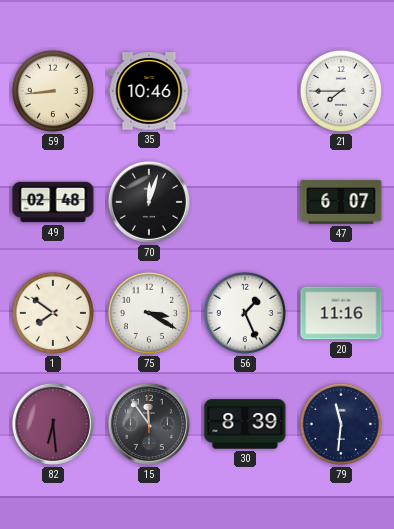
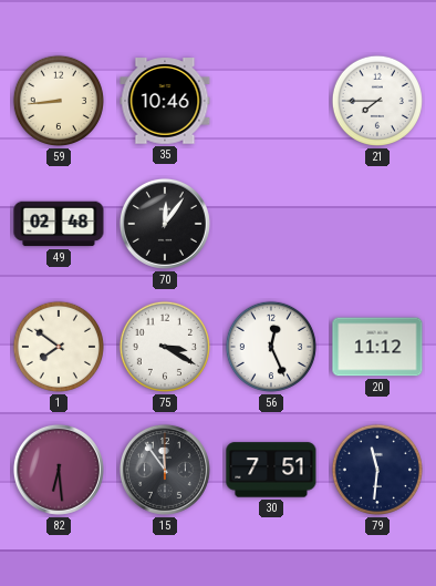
70: 12:03 -> 12:06 (165, 224)
47: 6:07 -> none (341, 203)
56: 1:26 -> 12:26 (271, 347)
20: 11:16 -> 11:12 (377, 347)
30: 8:39 -> 7:51 (271, 470)
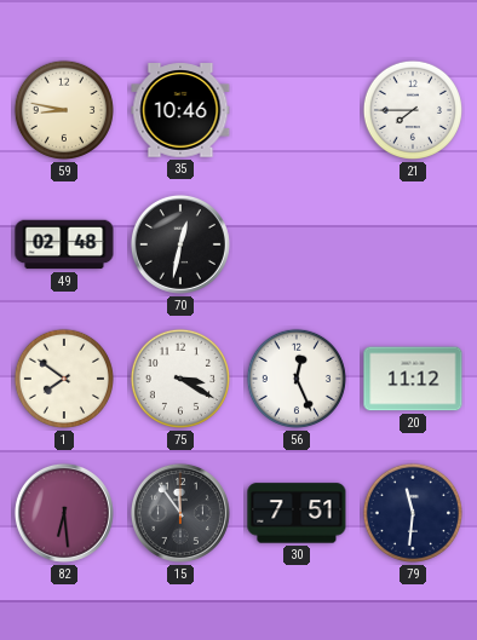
59: 8:44 -> 8:47 (64, 110)
70: 12:06 -> 12:32 (180, 244)
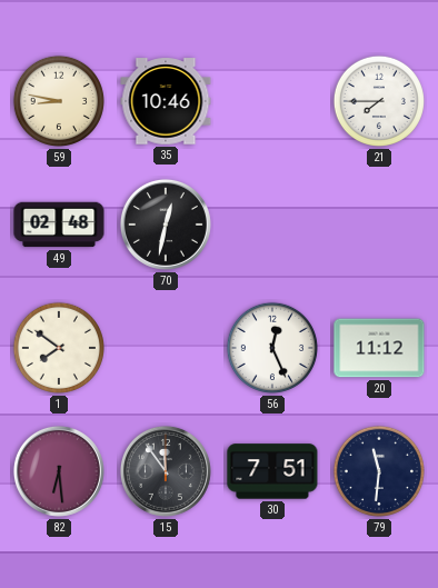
75: 3:20 -> none (180, 379)
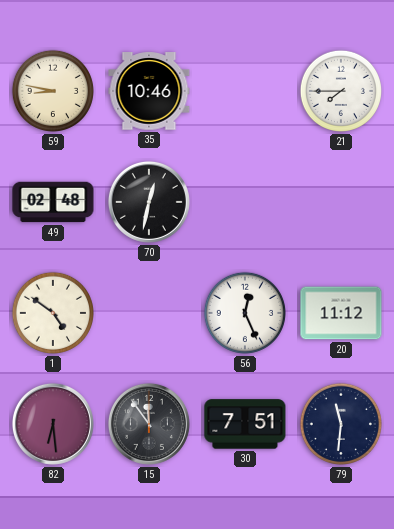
1: 7:51 -> 4:51 (53, 313)
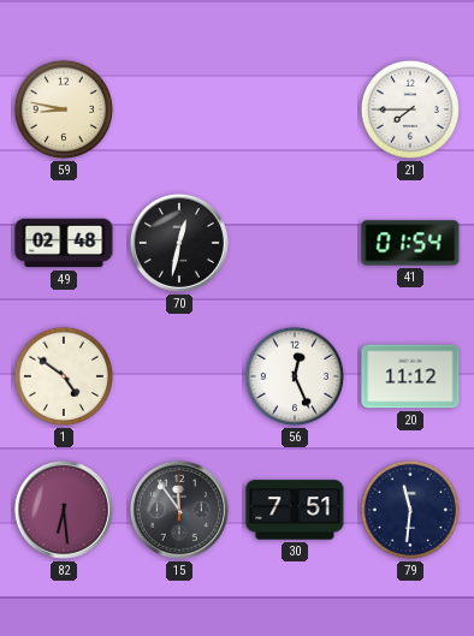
35: 10:46 -> none (149, 91)
41: none -> 01:54 (410, 243)
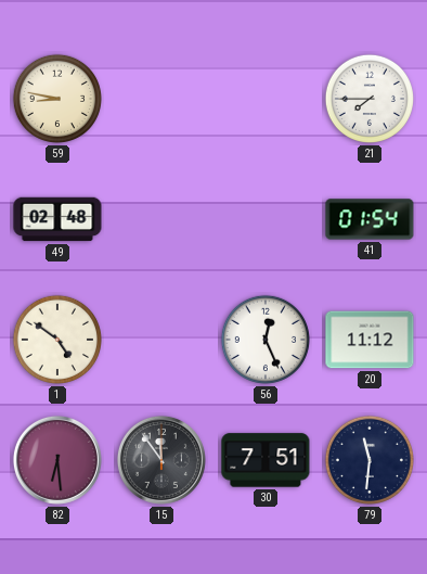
70: 12:32 -> none (179, 243)
